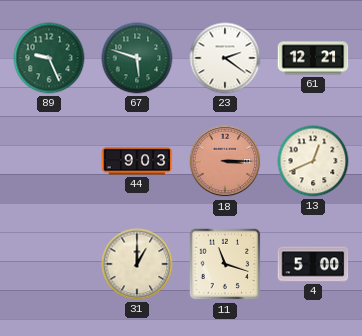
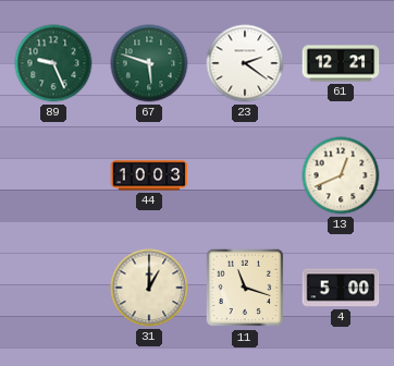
44: 9:03 -> 10:03 (149, 175)
18: 3:15 -> none (225, 161)
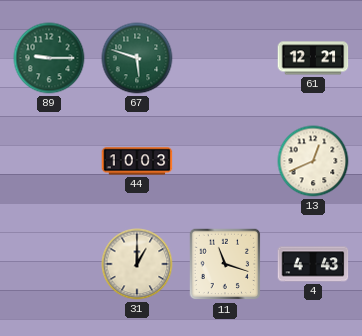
89: 9:26 -> 9:15 (49, 58)
23: 2:21 -> none (245, 63)
4: 5:00 -> 4:43 (313, 264)
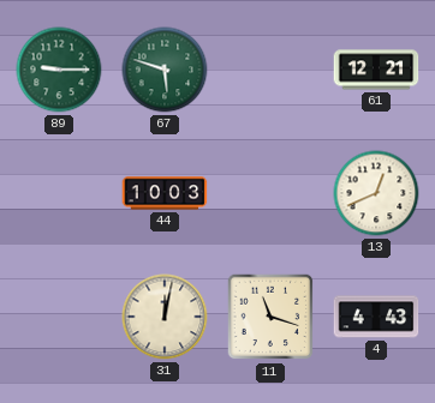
31: 1:00 -> 12:02 (165, 317)
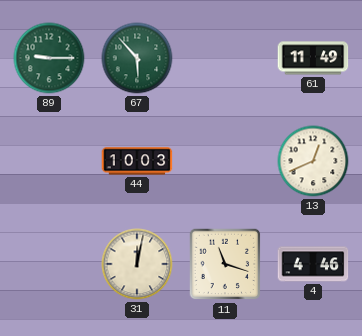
67: 5:48 -> 5:53 (137, 58)
61: 12:21 -> 11:49 (313, 58)
4: 4:43 -> 4:46 (313, 264)
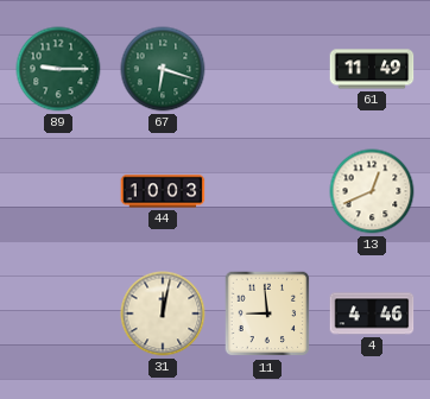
67: 5:53 -> 6:18 (163, 69)
11: 11:18 -> 8:59 (267, 313)
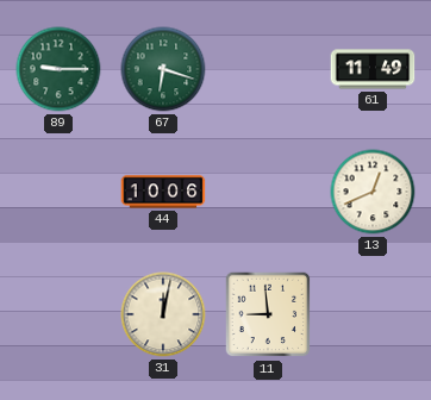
44: 10:03 -> 10:06 (163, 192)
4: 4:46 -> none (372, 313)
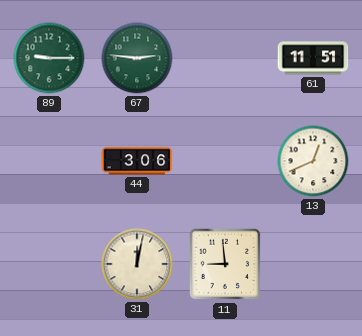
67: 6:18 -> 2:46 (137, 58)
61: 11:49 -> 11:51 (313, 58)
44: 10:06 -> 3:06 (137, 161)
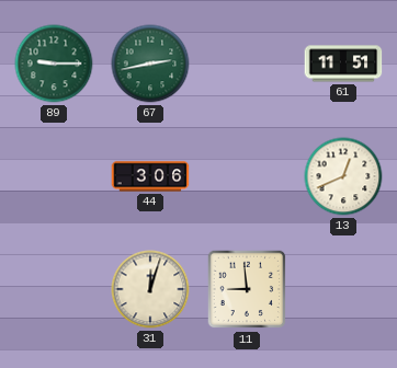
67: 2:46 -> 2:43 (150, 64)
31: 12:02 -> 12:03 (150, 289)
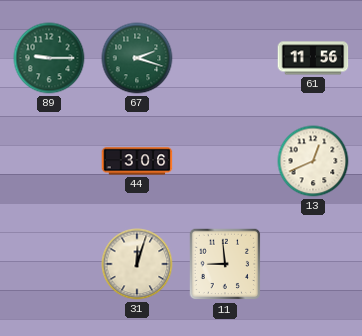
67: 2:43 -> 2:18 (137, 58)
61: 11:51 -> 11:56 (313, 58)
